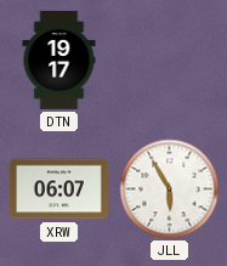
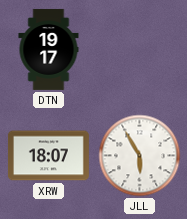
XRW: 06:07 -> 18:07 (48, 156)
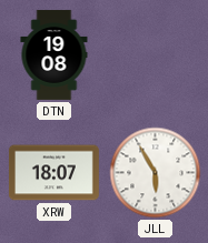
DTN: 19:17 -> 19:08 (55, 54)
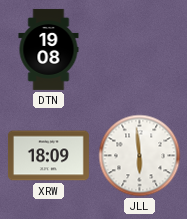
XRW: 18:07 -> 18:09 (48, 156)
JLL: 5:55 -> 5:59 (140, 156)
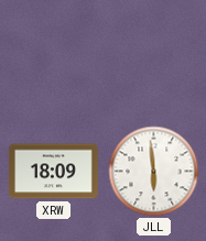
DTN: 19:08 -> none (49, 49)
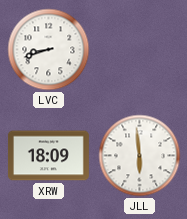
LVC: none -> 8:42 (49, 50)
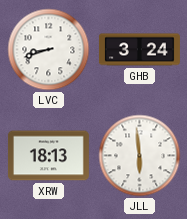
GHB: none -> 3:24 (139, 50)
XRW: 18:09 -> 18:13 (48, 156)
